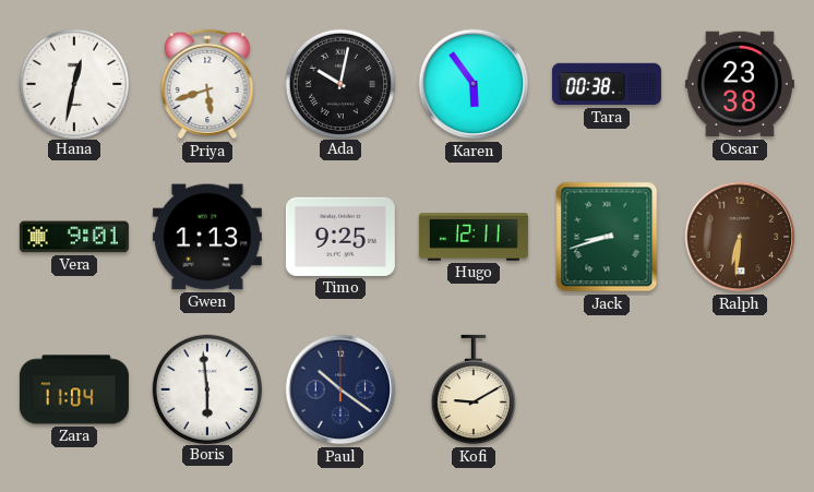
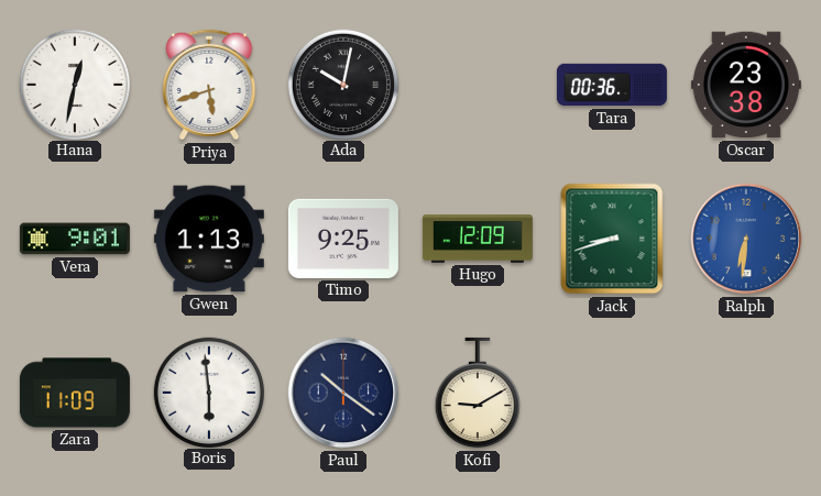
Karen: 5:54 -> none (474, 84)
Tara: 00:38 -> 00:36 (612, 85)
Hugo: 12:11 -> 12:09 (478, 239)
Ralph dial: brown -> blue (746, 239)
Zara: 11:04 -> 11:09 (75, 393)
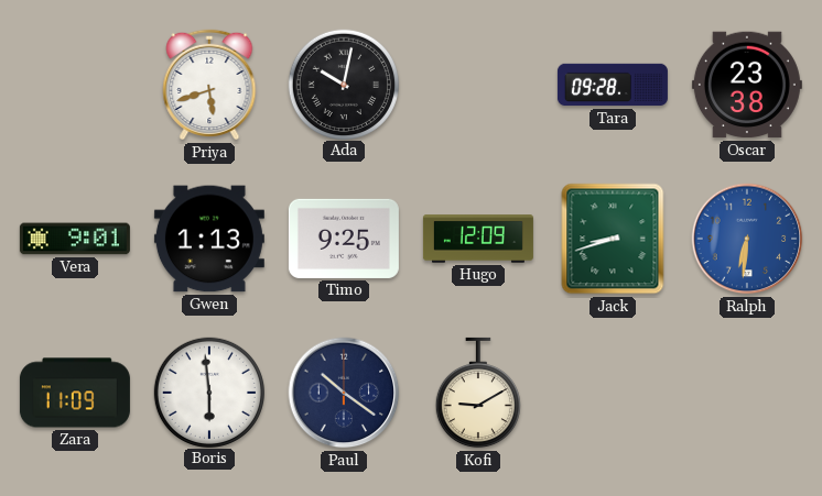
Hana: 12:32 -> none (74, 84)
Tara: 00:36 -> 09:28 (613, 85)
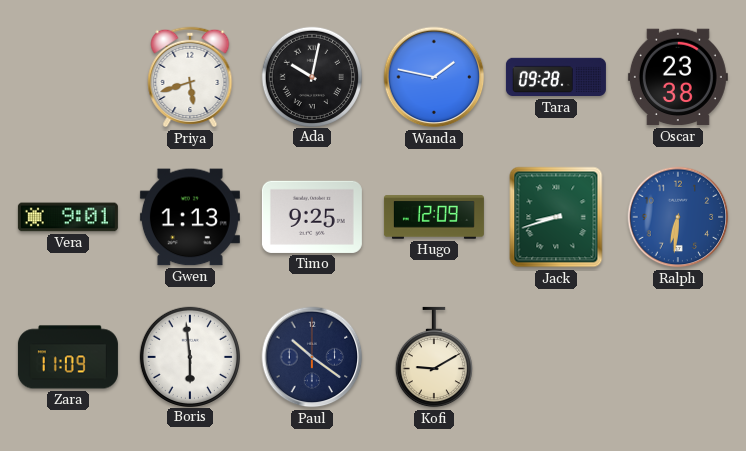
Wanda: none -> 1:47 (434, 77)
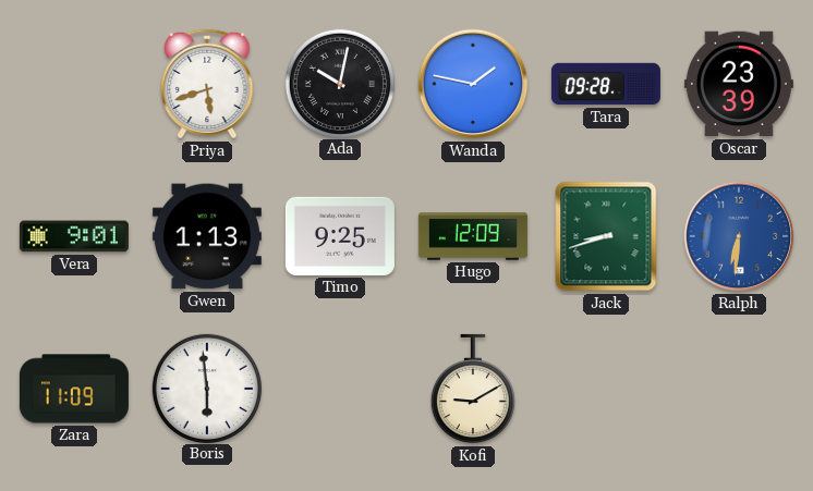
Oscar: 23:38 -> 23:39 (739, 84)
Paul: 10:21 -> none (312, 357)
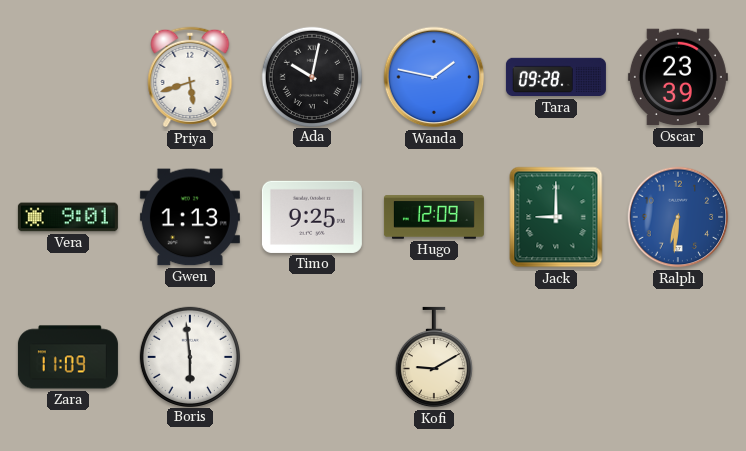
Jack: 8:42 -> 9:00 (556, 217)
